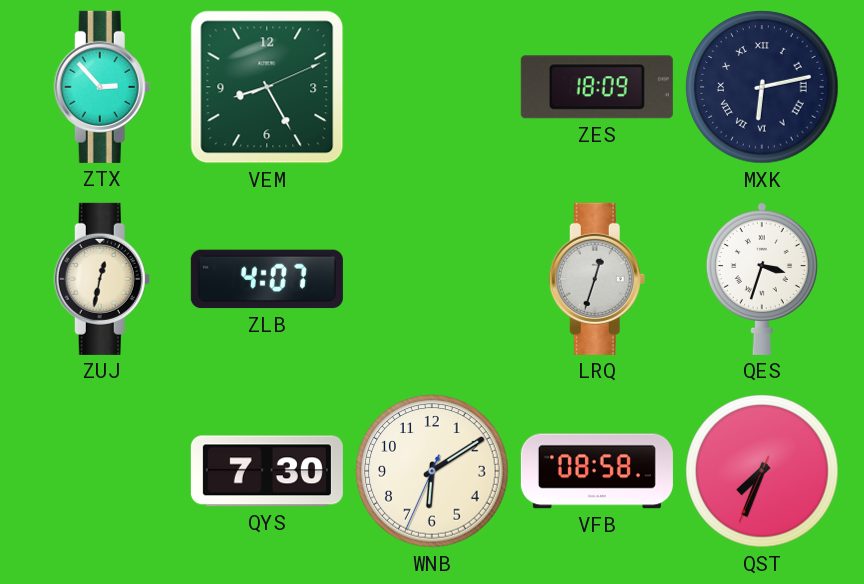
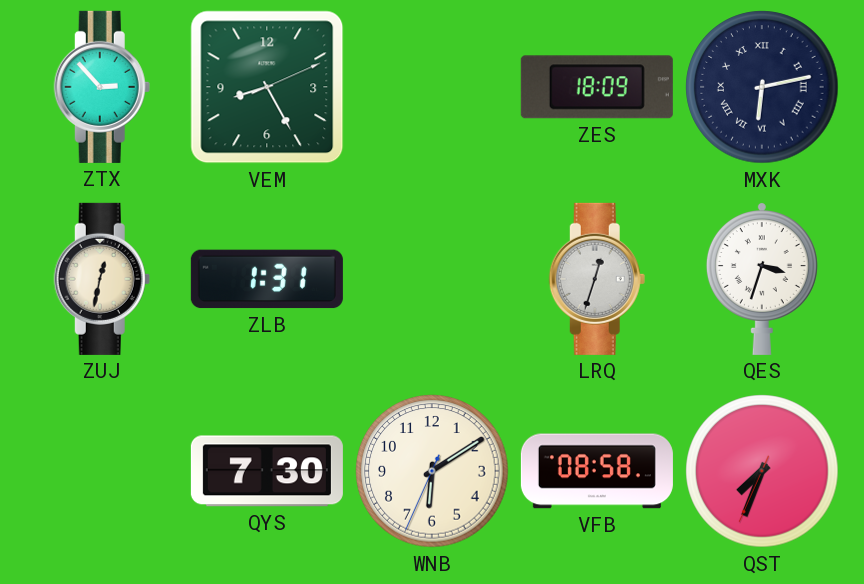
ZLB: 4:07 -> 1:31 (267, 279)
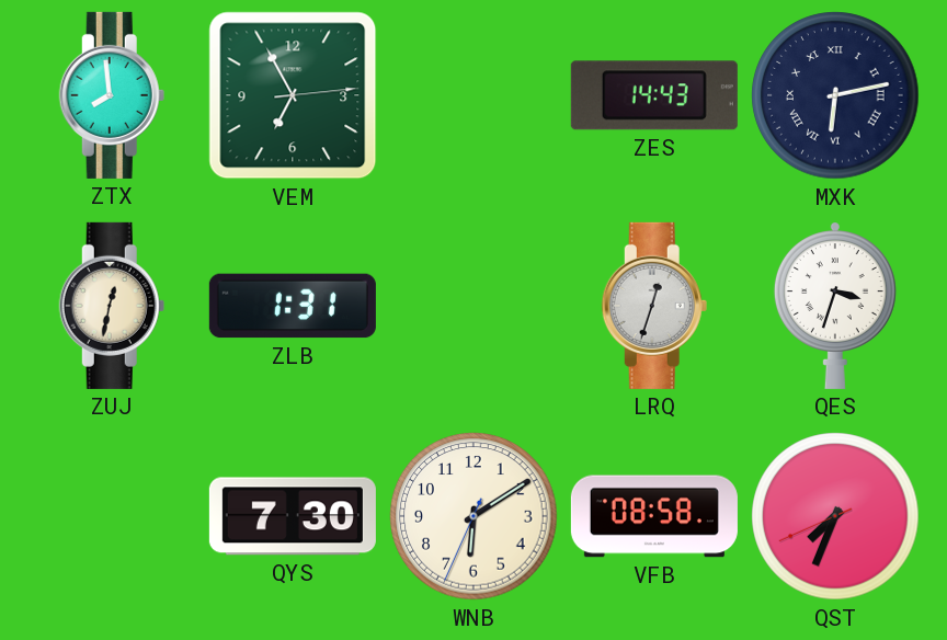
ZTX: 2:53 -> 7:59 (112, 95)
VEM: 8:25 -> 6:55 (293, 95)
ZES: 18:09 -> 14:43 (654, 95)
QST: 7:33:34 -> 7:33:41 (835, 516)
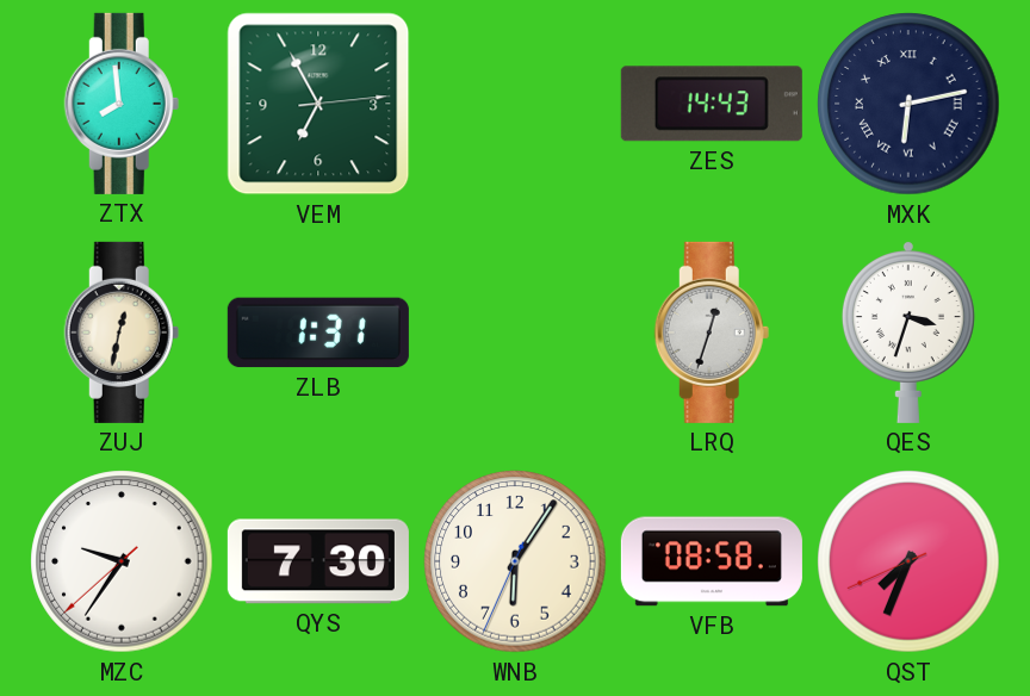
MZC: none -> 9:35 (122, 561)
WNB: 6:09 -> 6:05 (515, 561)
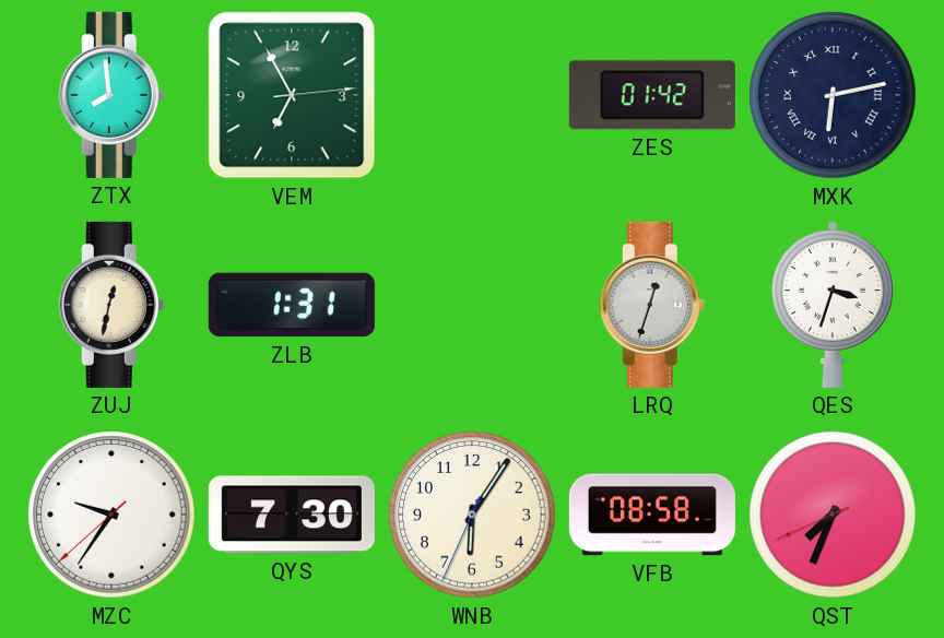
ZES: 14:43 -> 01:42 (652, 95)
